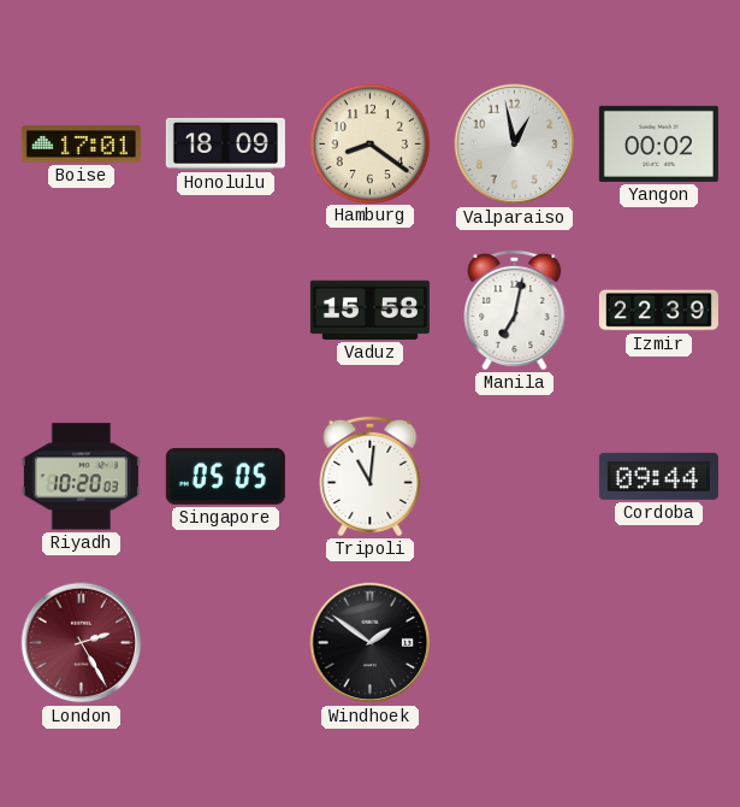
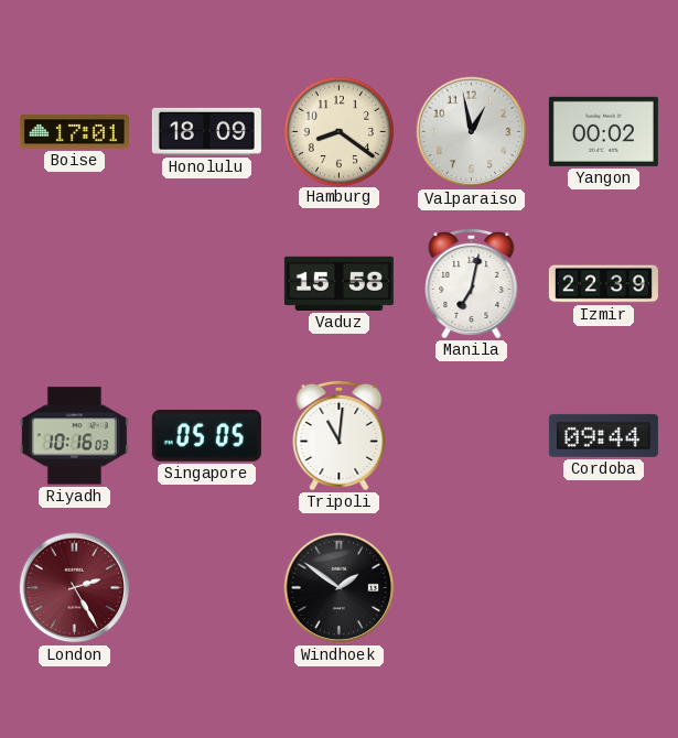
Riyadh: 10:20 -> 10:16 (74, 436)
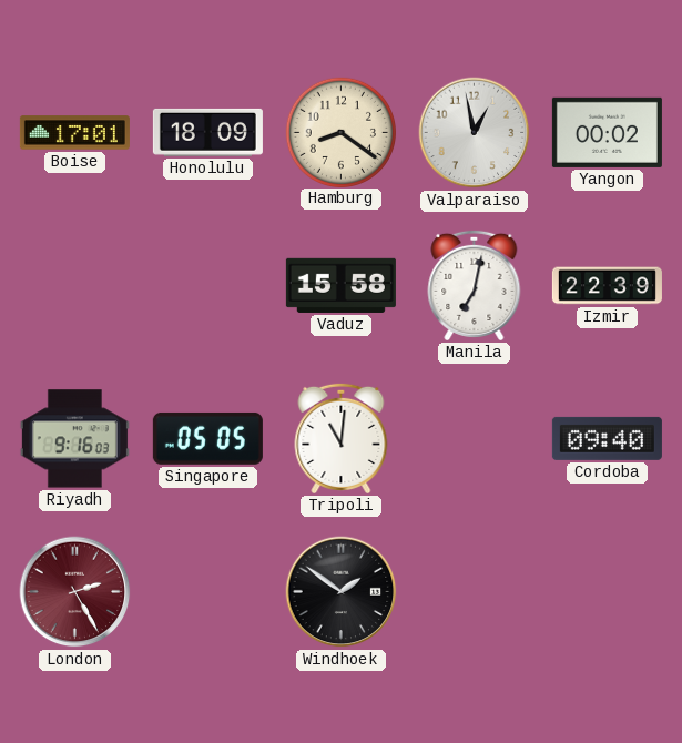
Riyadh: 10:16 -> 9:16 (74, 439)
Cordoba: 09:44 -> 09:40 (607, 438)
